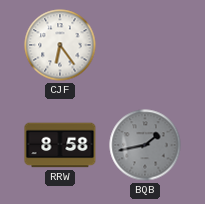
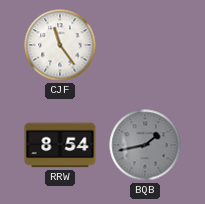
CJF: 6:24 -> 11:24 (60, 45)
RRW: 8:58 -> 8:54 (60, 145)
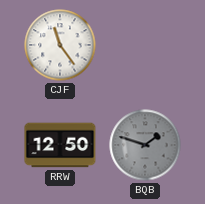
RRW: 8:54 -> 12:50 (60, 145)
BQB: 1:43 -> 1:48 (145, 145)
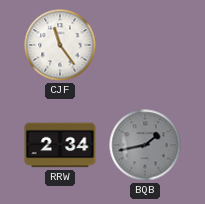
RRW: 12:50 -> 2:34 (60, 145)
BQB: 1:48 -> 1:43 (145, 145)
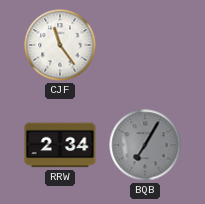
BQB: 1:43 -> 7:05 (145, 145)
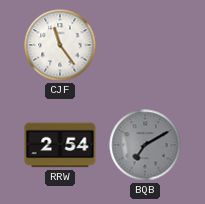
RRW: 2:34 -> 2:54 (60, 145)
BQB: 7:05 -> 7:10 (145, 145)
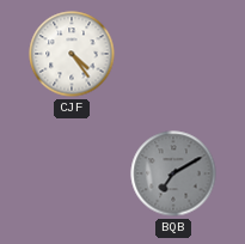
CJF: 11:24 -> 4:24 (72, 54)
RRW: 2:54 -> none (60, 145)
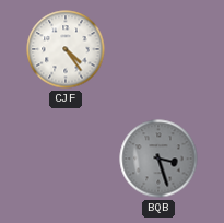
BQB: 7:10 -> 3:27 (158, 159)
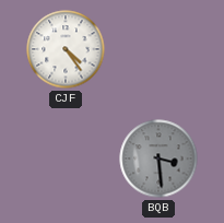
BQB: 3:27 -> 3:29 (158, 159)
